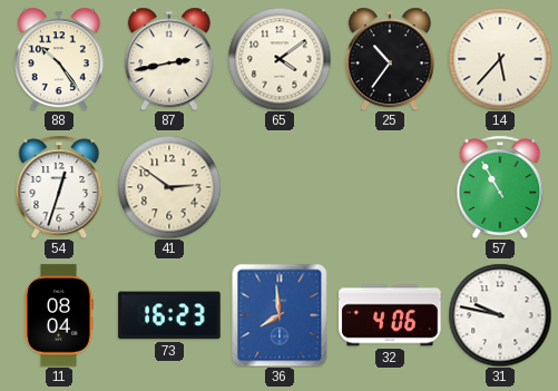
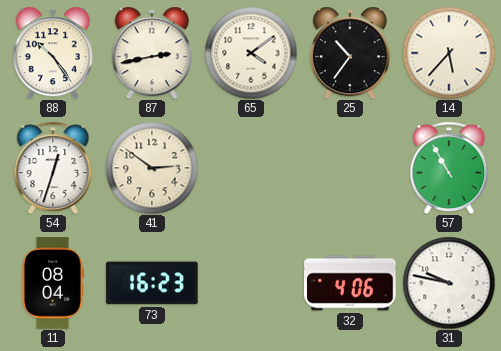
36: 7:59 -> none (280, 315)
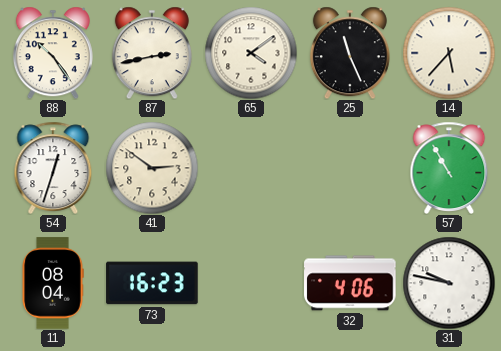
25: 10:36 -> 11:26 (350, 53)
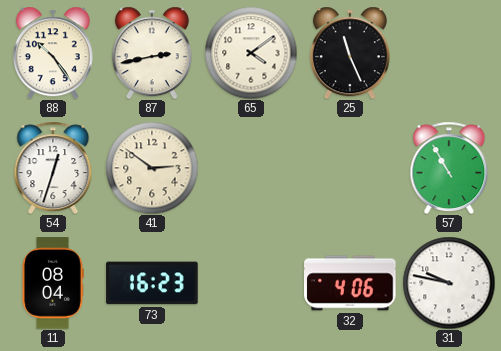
14: 5:37 -> none (449, 53)
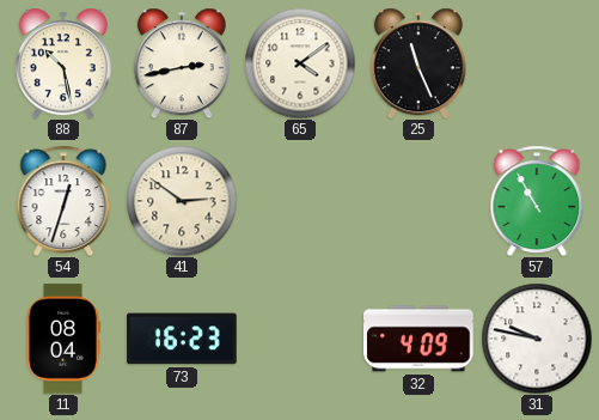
88: 10:24 -> 10:28 (63, 63)
32: 4:06 -> 4:09 (418, 339)
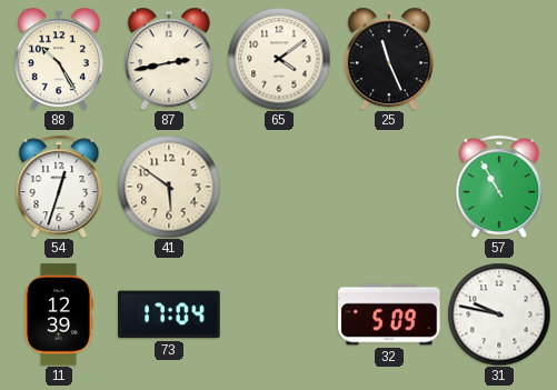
88: 10:28 -> 10:25 (59, 59)
41: 2:51 -> 5:51 (169, 187)
11: 08:04 -> 12:39 (59, 314)
73: 16:23 -> 17:04 (169, 314)
32: 4:09 -> 5:09 (389, 314)
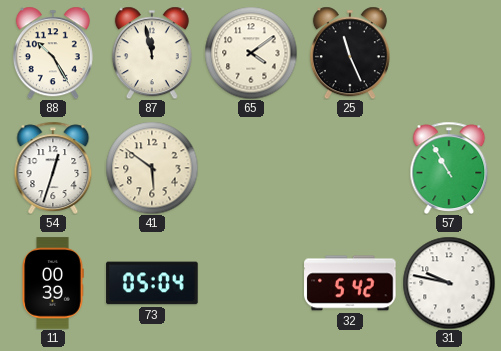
87: 2:43 -> 11:58 (152, 53)
11: 12:39 -> 00:39 (53, 283)
73: 17:04 -> 05:04 (152, 283)
32: 5:09 -> 5:42 (350, 283)
